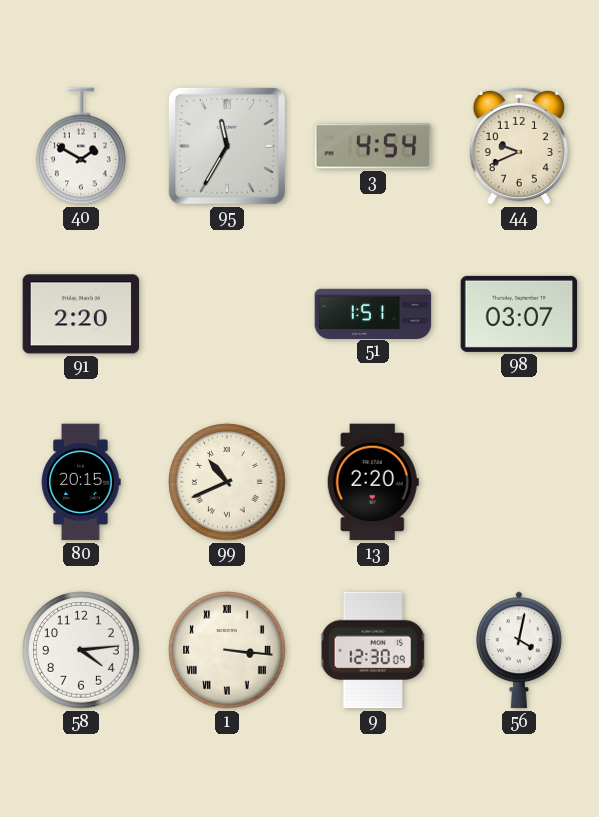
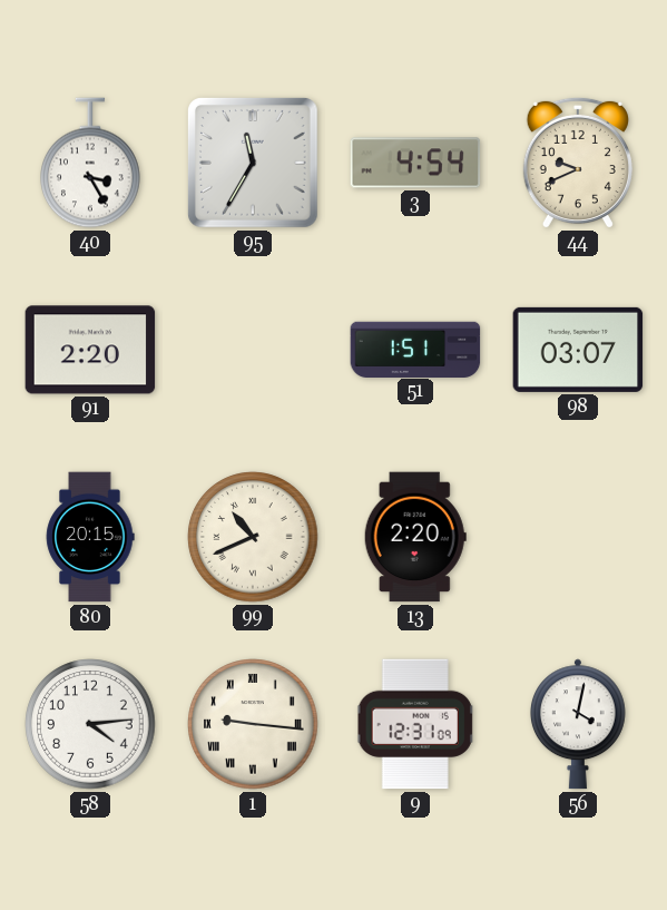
40: 1:50 -> 3:25 (91, 163)
1: 3:16 -> 9:16 (253, 724)
9: 12:30 -> 12:31 (415, 724)
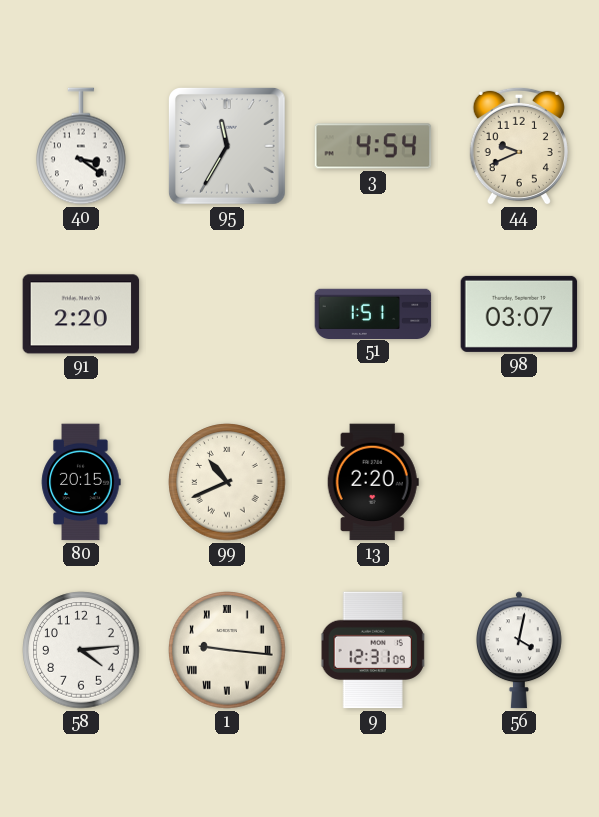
40: 3:25 -> 3:21 (82, 146)
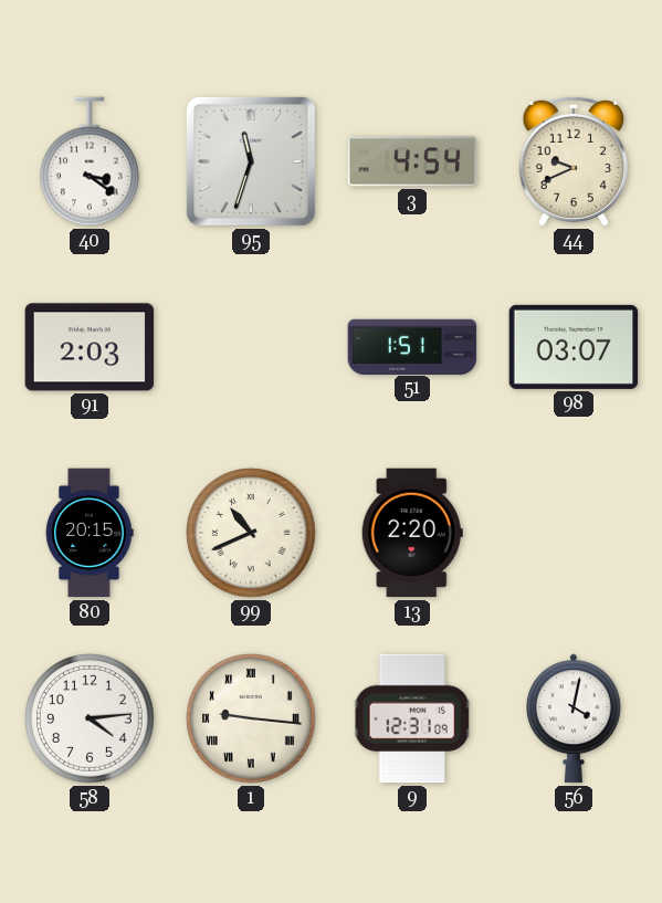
95: 11:35 -> 11:33 (251, 161)
91: 2:20 -> 2:03 (90, 347)
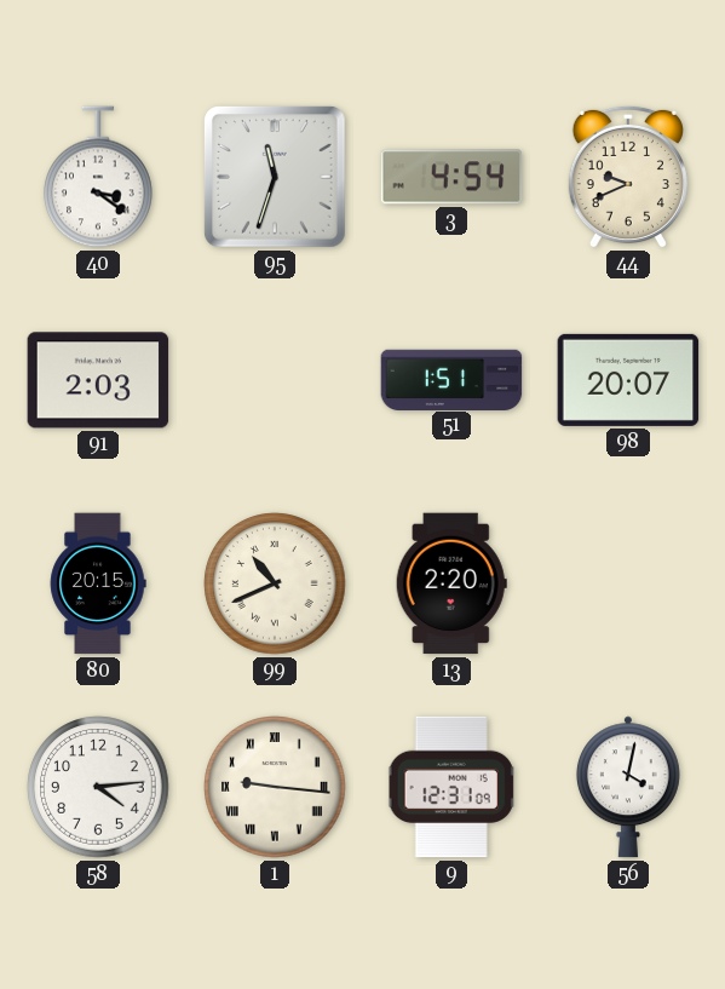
98: 03:07 -> 20:07 (628, 380)
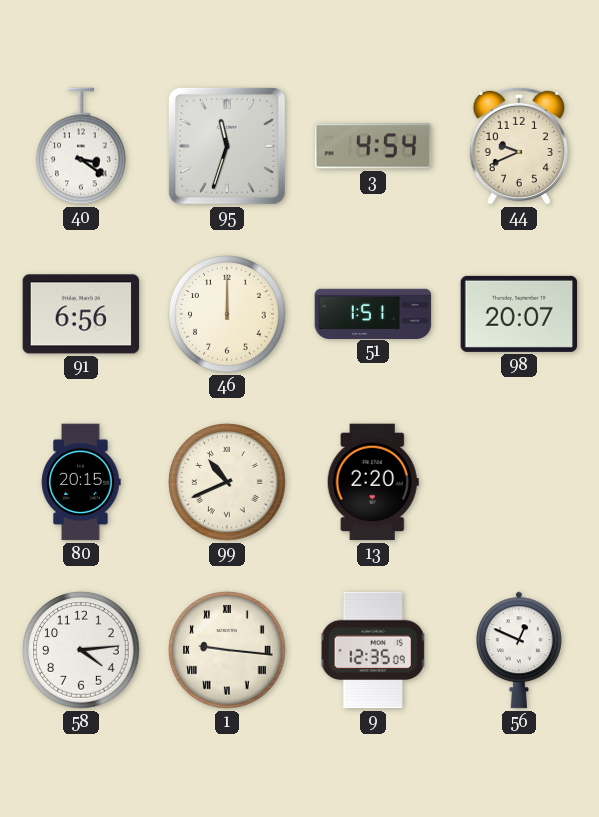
91: 2:03 -> 6:56 (81, 314)
46: none -> 12:00 (227, 314)
9: 12:31 -> 12:35 (373, 650)
56: 4:02 -> 12:49 (519, 650)
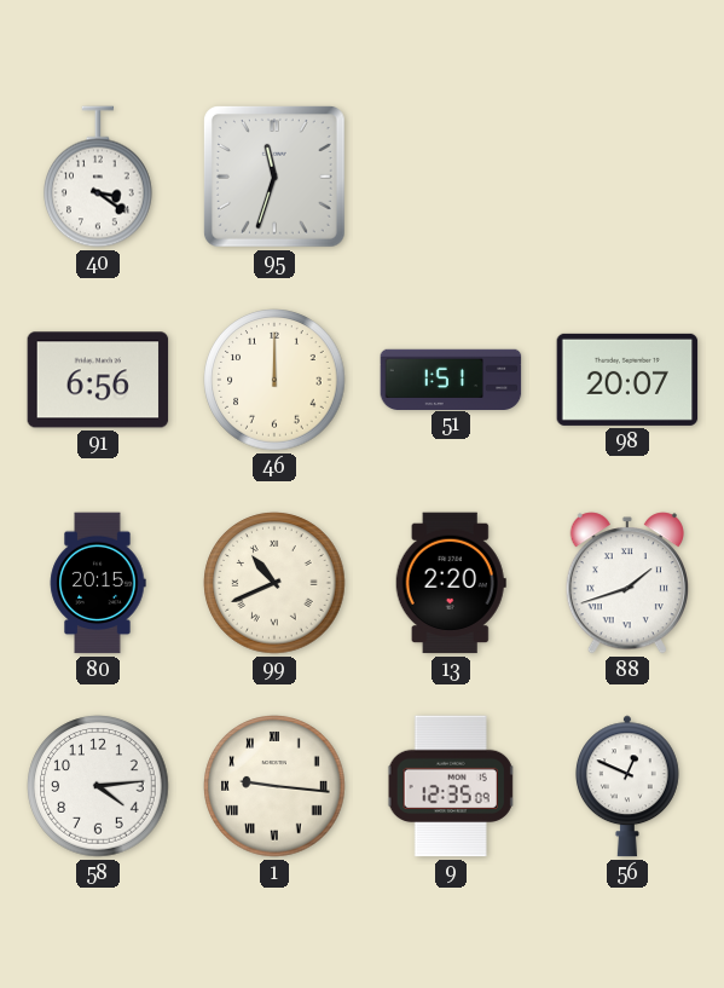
3: 4:54 -> none (373, 146)
44: 9:41 -> none (519, 146)
88: none -> 1:42 (626, 583)
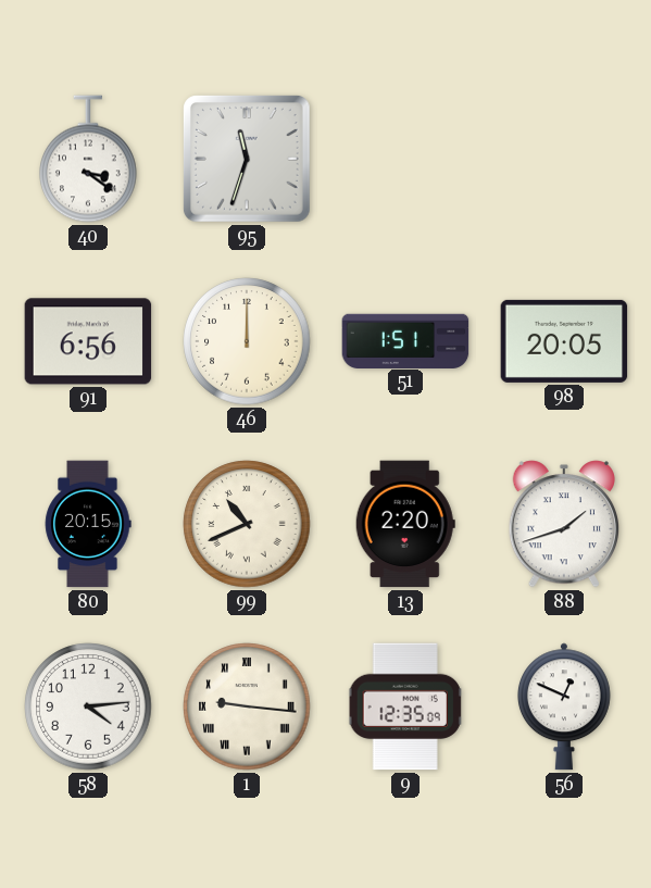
98: 20:07 -> 20:05 (564, 341)
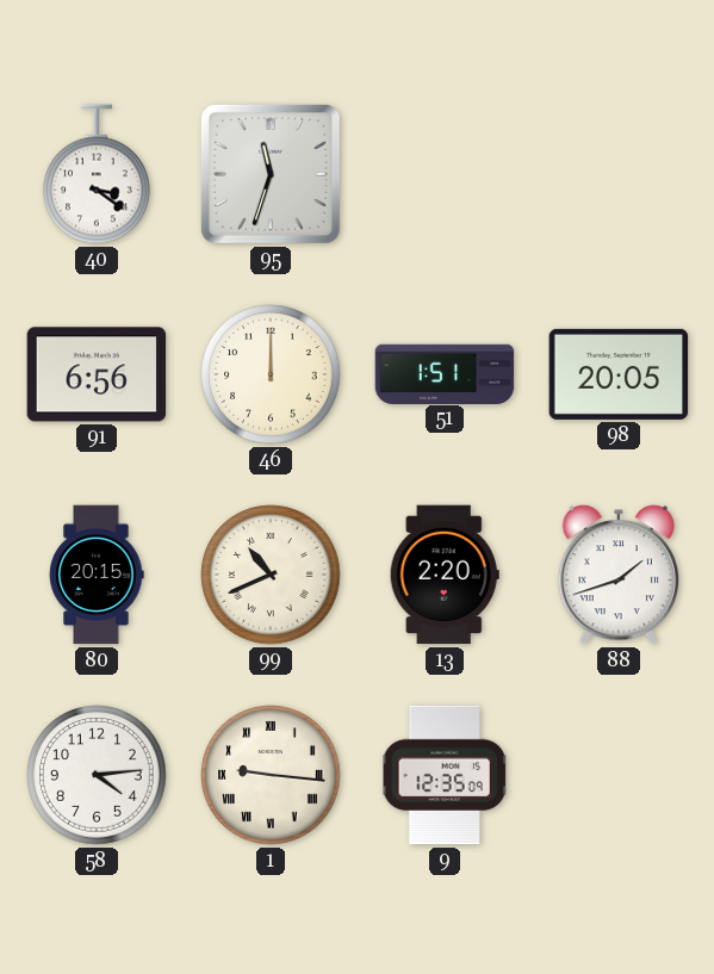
56: 12:49 -> none (564, 706)
